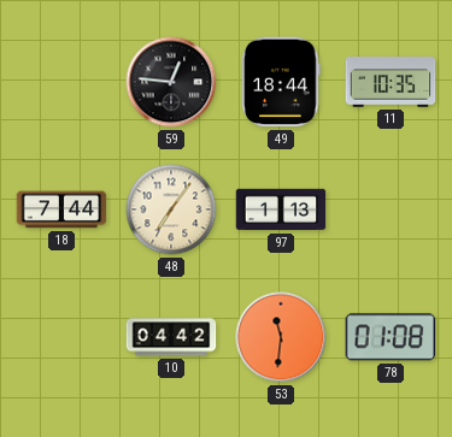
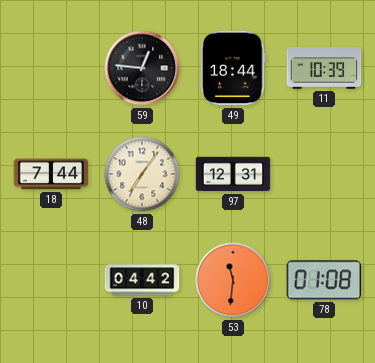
11: 10:35 -> 10:39 (324, 68)
97: 1:13 -> 12:31 (233, 174)
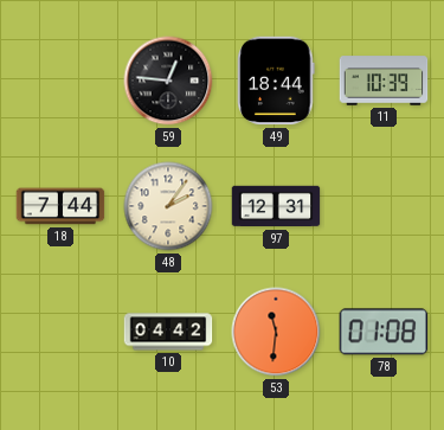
48: 7:06 -> 2:06 (168, 206)
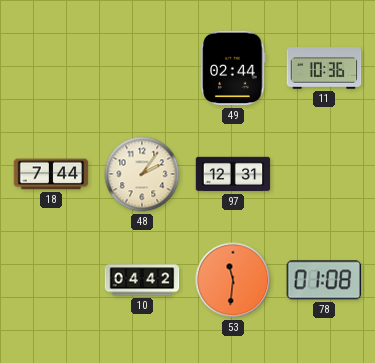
59: 12:46 -> none (168, 81)
49: 18:44 -> 02:44 (233, 68)
11: 10:39 -> 10:36 (324, 68)
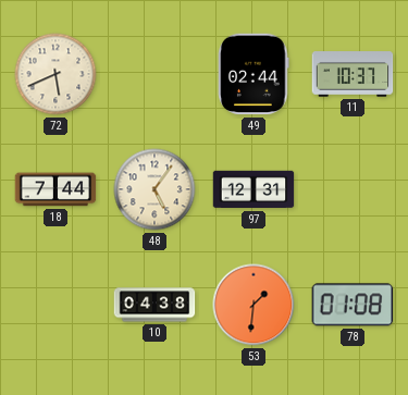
72: none -> 5:41 (55, 74)
11: 10:36 -> 10:37 (353, 74)
48: 2:06 -> 5:06 (154, 189)
10: 04:42 -> 04:38 (154, 305)
53: 11:31 -> 1:31 (254, 305)
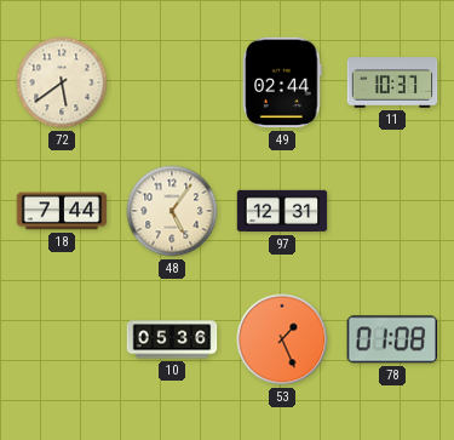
72: 5:41 -> 5:39 (62, 82)
10: 04:38 -> 05:36 (172, 339)
53: 1:31 -> 1:26 (282, 339)
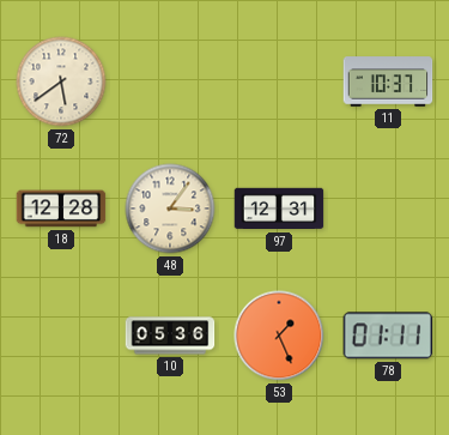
49: 02:44 -> none (282, 82)
18: 7:44 -> 12:28 (61, 209)
48: 5:06 -> 3:06 (170, 209)
78: 01:08 -> 01:11 (388, 336)
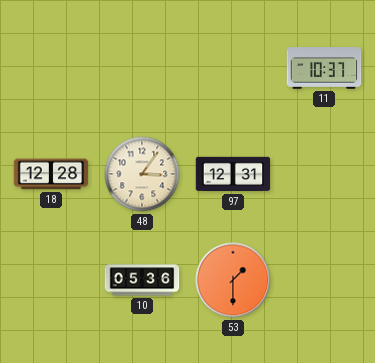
72: 5:39 -> none (61, 81)
53: 1:26 -> 1:30 (233, 280)
78: 01:11 -> none (388, 336)
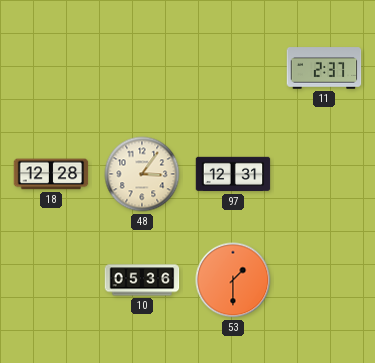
11: 10:37 -> 2:37 (324, 68)
